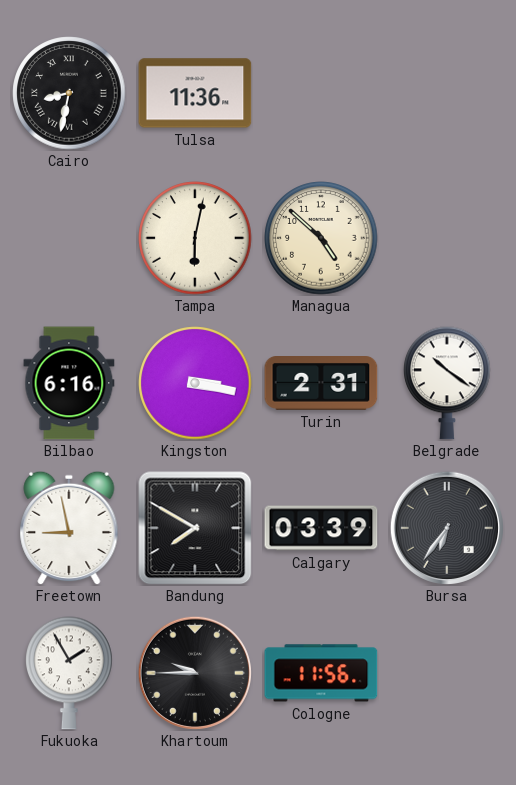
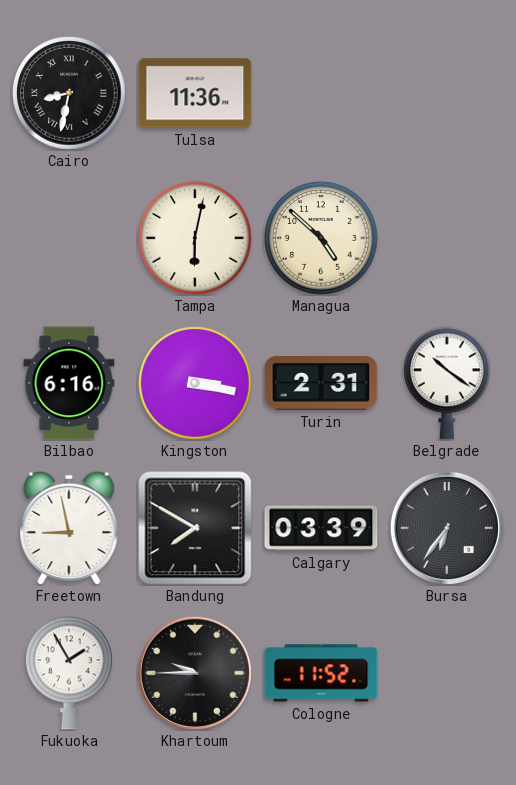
Cologne: 11:56 -> 11:52 (321, 673)
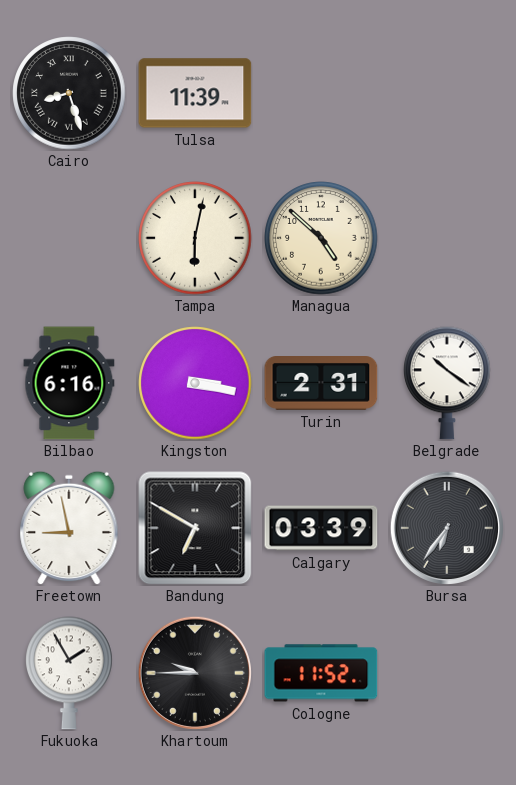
Cairo: 8:32 -> 8:27 (69, 93)
Tulsa: 11:36 -> 11:39 (195, 93)
Bandung: 7:50 -> 6:50 (195, 528)
